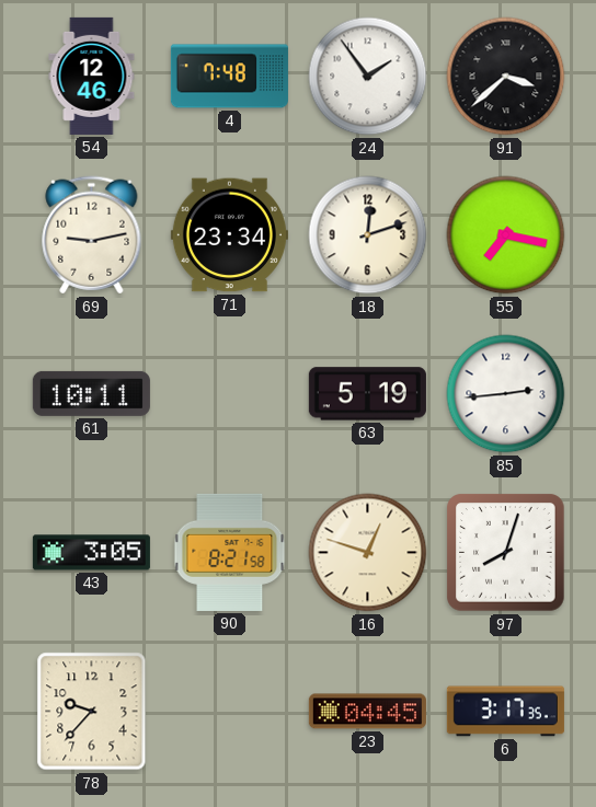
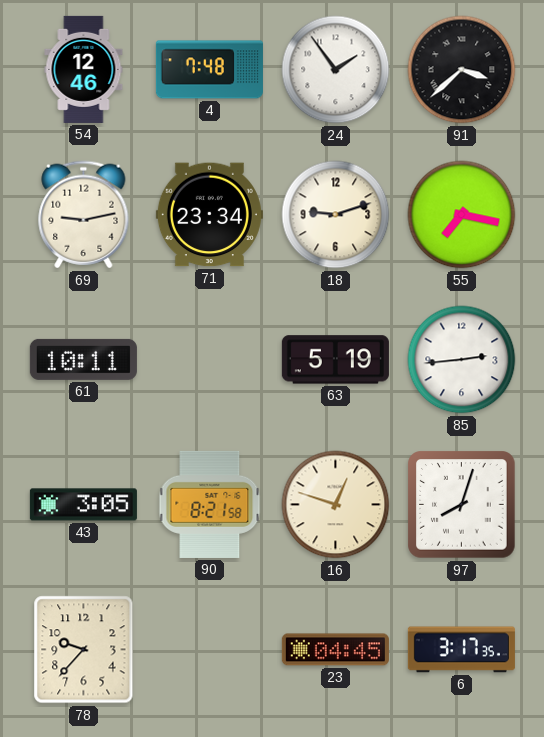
18: 12:12 -> 9:12 (336, 215)
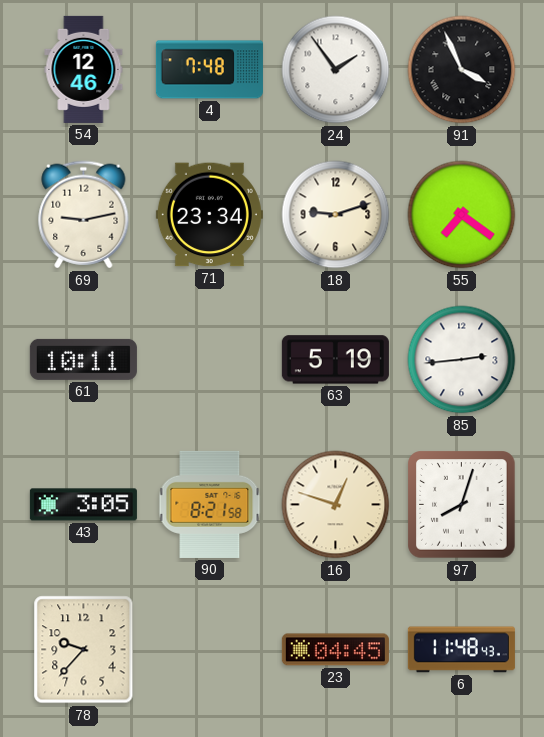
91: 3:38 -> 3:56 (462, 70)
55: 7:17 -> 7:21 (462, 215)
6: 3:17 -> 11:48 (461, 650)
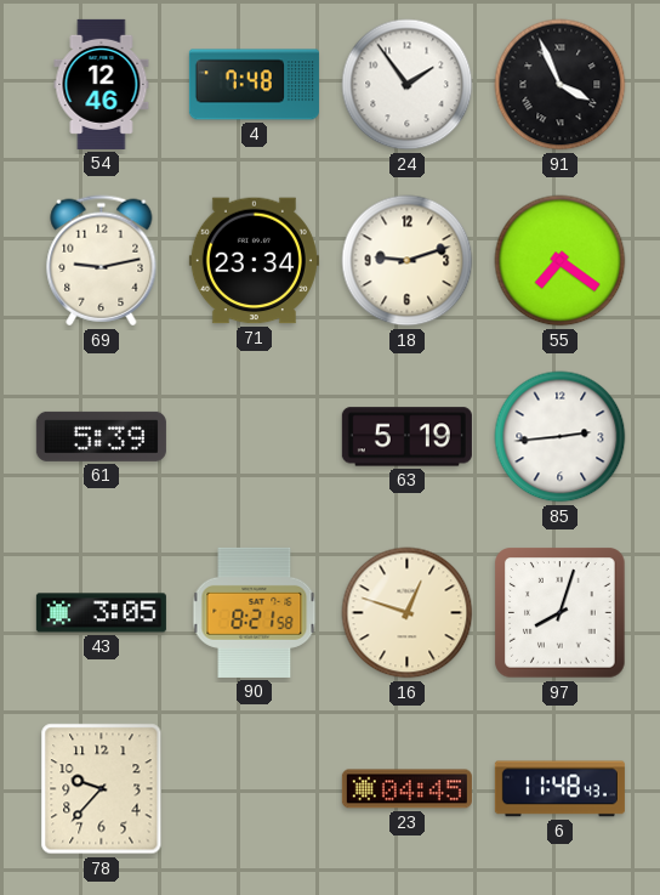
61: 10:11 -> 5:39 (101, 436)
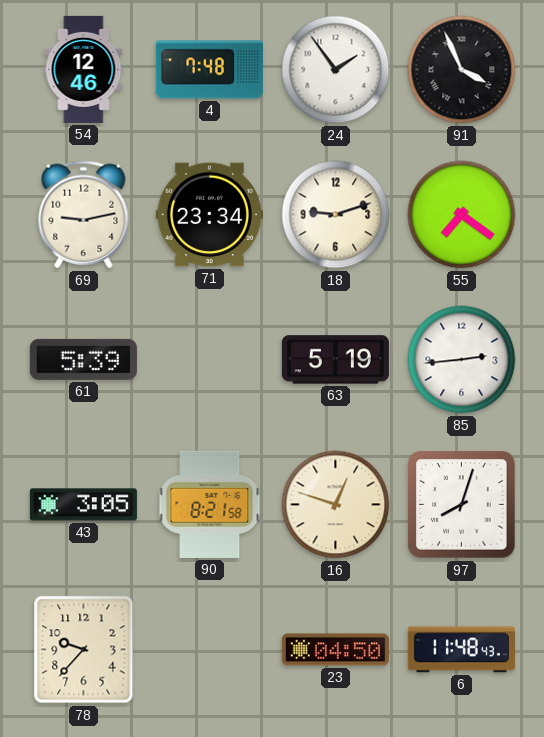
23: 04:45 -> 04:50 (335, 650)
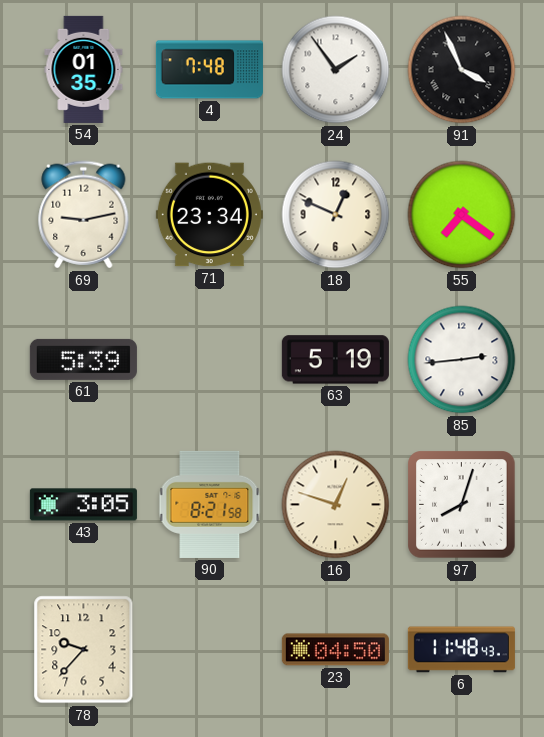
54: 12:46 -> 01:35 (84, 69)
18: 9:12 -> 12:49 (336, 215)
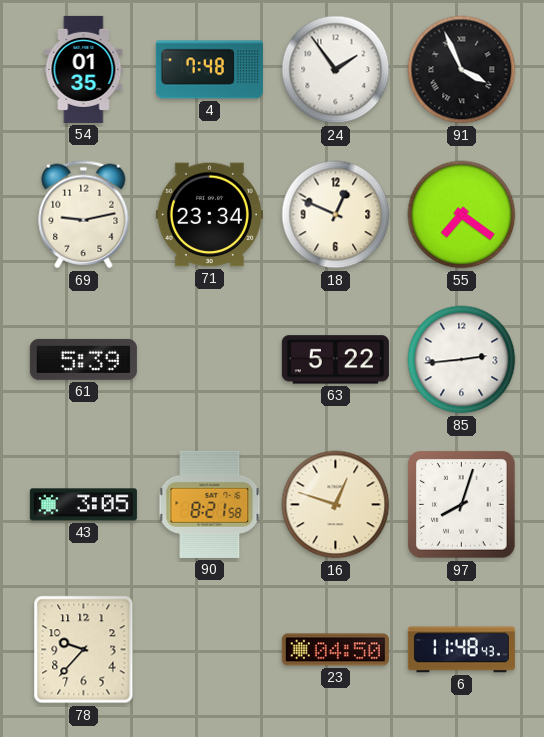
63: 5:19 -> 5:22 (335, 360)
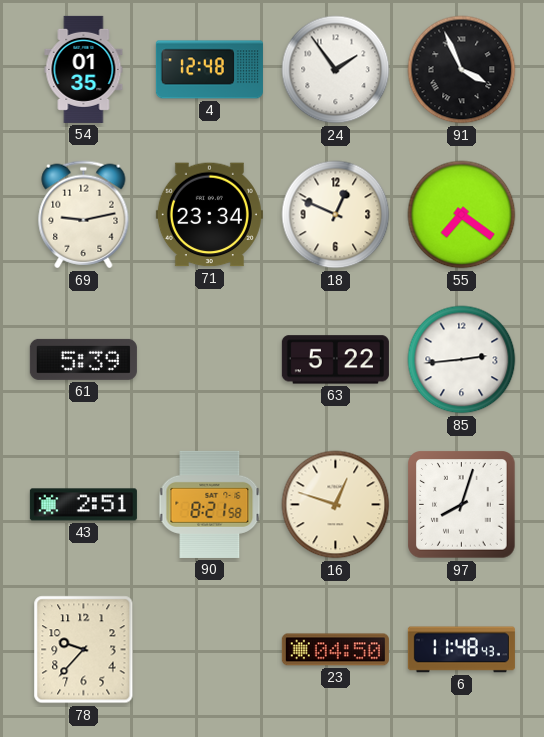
4: 7:48 -> 12:48 (209, 70)
43: 3:05 -> 2:51 (83, 505)
